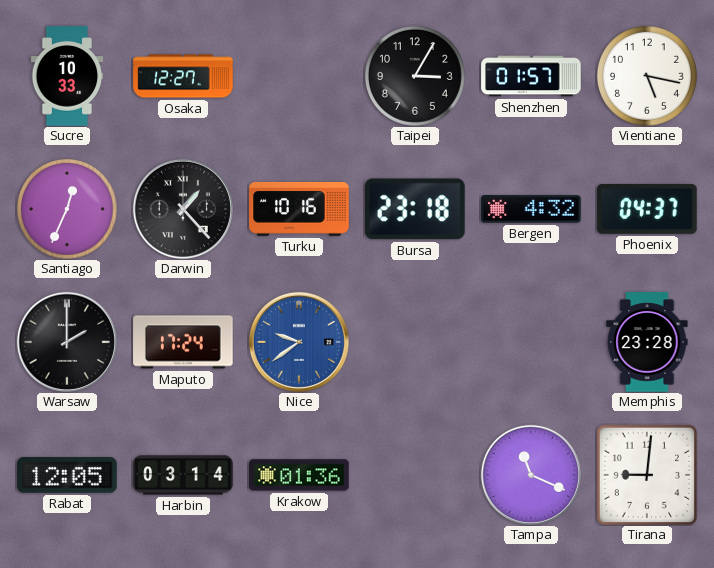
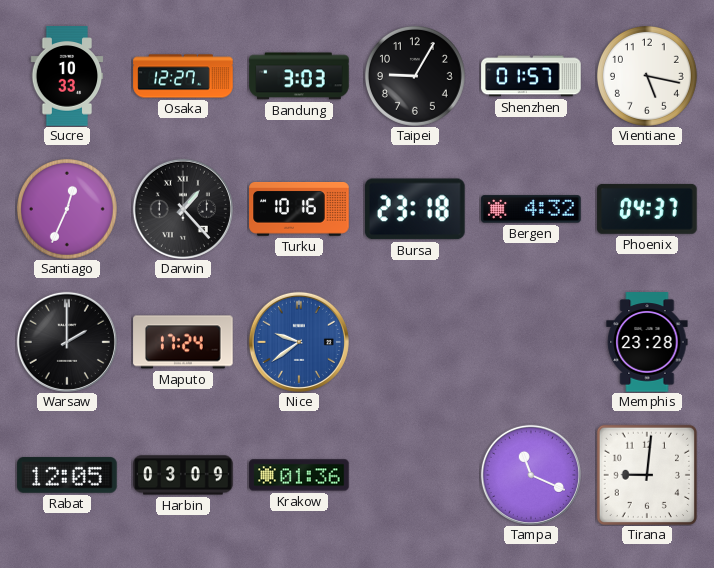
Bandung: none -> 3:03 (299, 76)
Taipei: 3:05 -> 9:05 (415, 76)
Harbin: 03:14 -> 03:09 (183, 475)
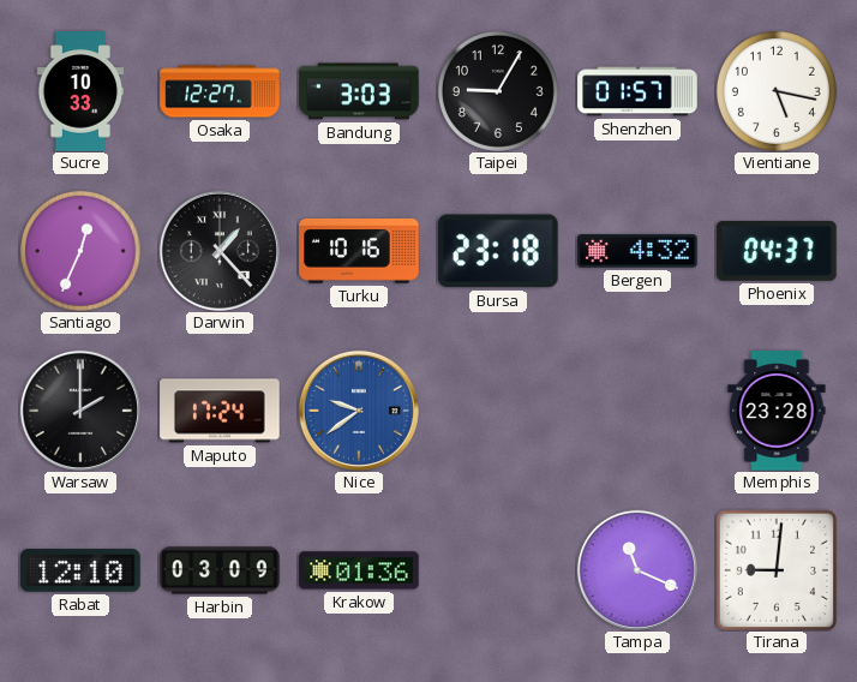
Rabat: 12:05 -> 12:10 (80, 570)
